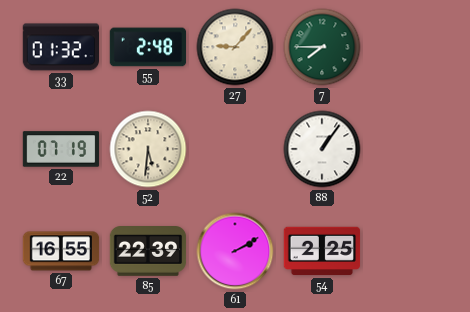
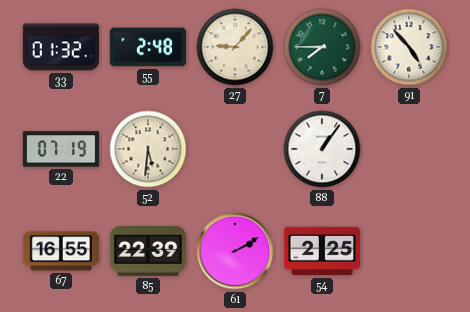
91: none -> 4:53 (409, 47)
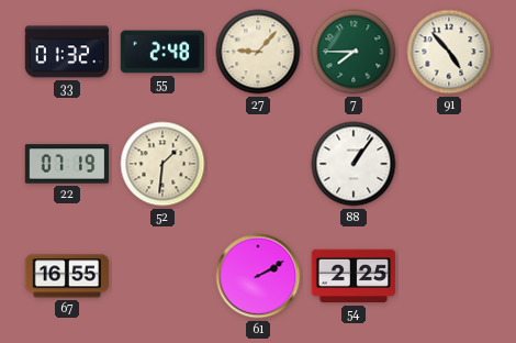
52: 5:31 -> 1:31 (162, 164)
85: 22:39 -> none (148, 252)
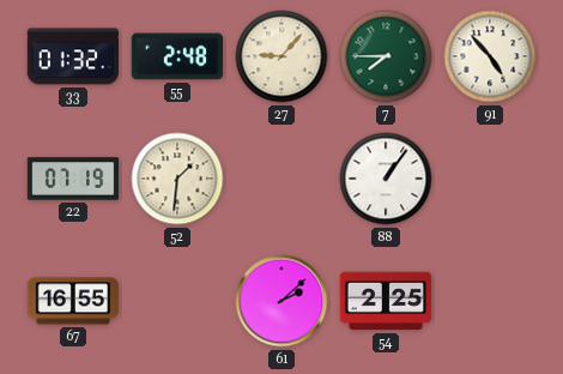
61: 2:10 -> 2:08 (281, 301)
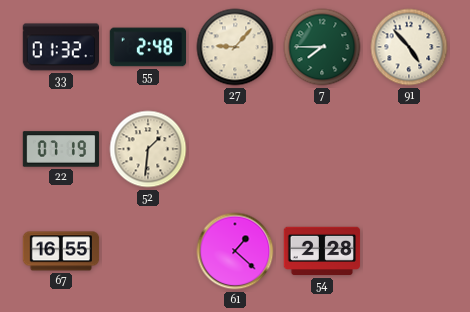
88: 1:06 -> none (386, 179)
61: 2:08 -> 1:22 (235, 251)
54: 2:25 -> 2:28 (322, 251)
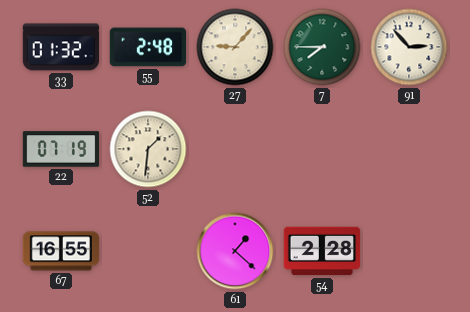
91: 4:53 -> 2:53 (409, 47)
